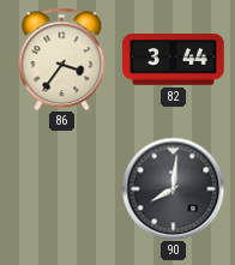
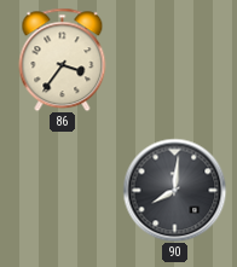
82: 3:44 -> none (174, 60)
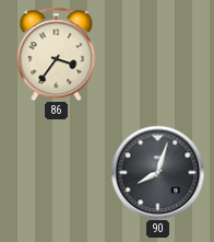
90: 8:01 -> 8:03 (157, 172)
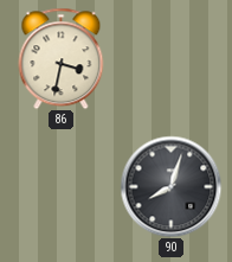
86: 3:36 -> 3:32 (62, 58)
